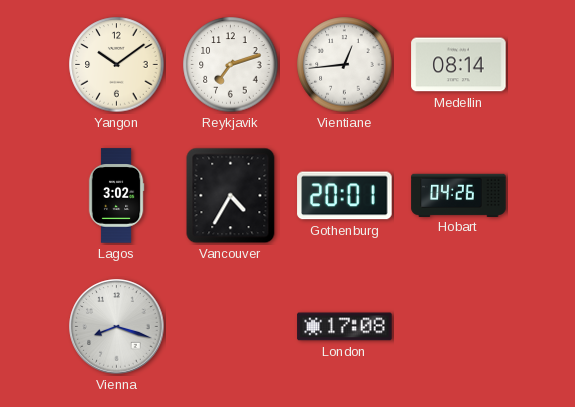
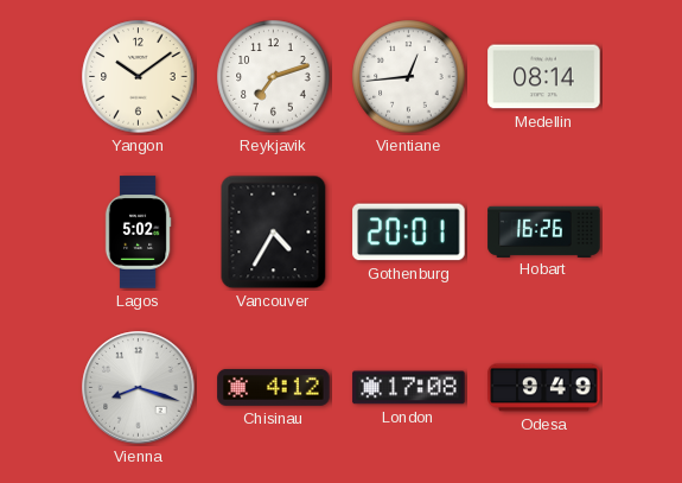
Lagos: 3:02 -> 5:02 (138, 233)
Hobart: 04:26 -> 16:26 (544, 231)
Chisinau: none -> 4:12 (274, 387)
Odesa: none -> 9:49 (544, 388)
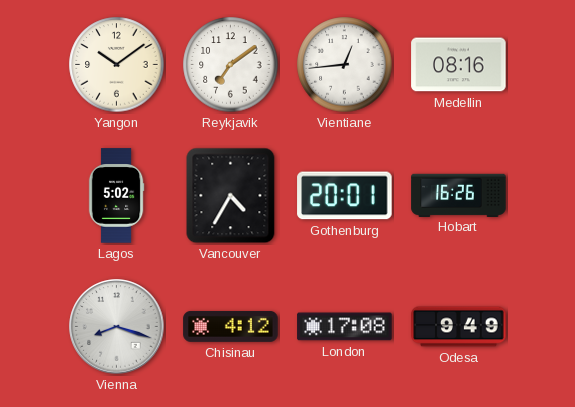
Reykjavik: 7:12 -> 7:09 (231, 65)
Medellin: 08:14 -> 08:16 (459, 65)
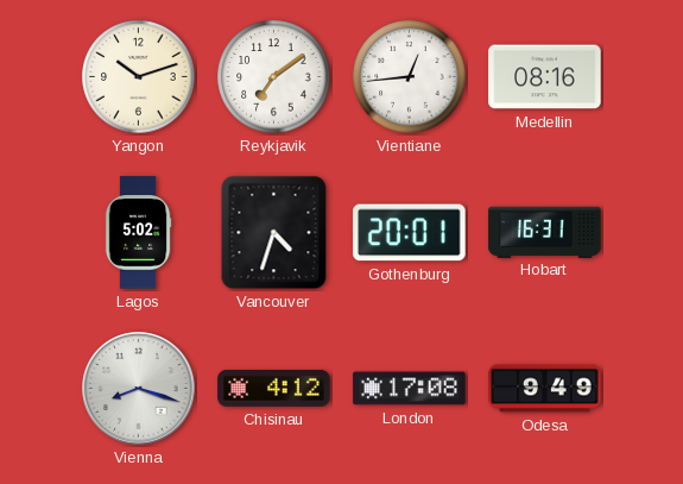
Yangon: 10:09 -> 10:12 (139, 77)
Vancouver: 4:35 -> 4:33 (274, 233)
Hobart: 16:26 -> 16:31 (545, 232)
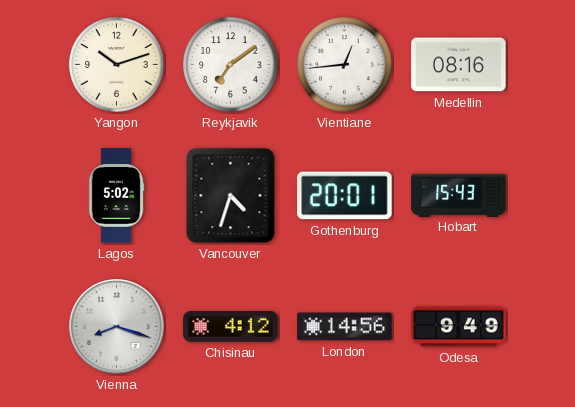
Hobart: 16:31 -> 15:43 (459, 195)
London: 17:08 -> 14:56 (345, 327)
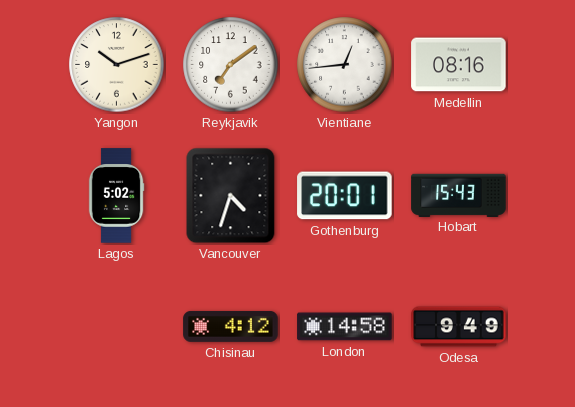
Vienna: 8:18 -> none (117, 327)
London: 14:56 -> 14:58 (345, 327)
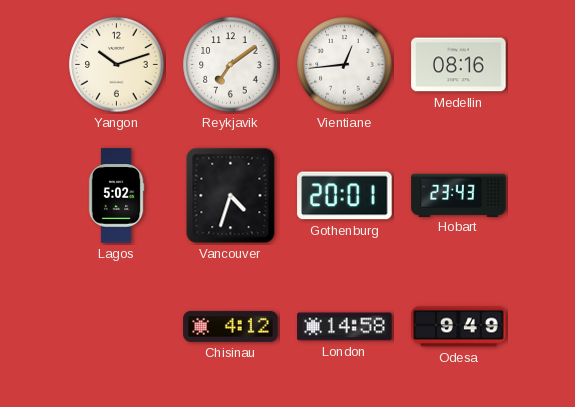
Hobart: 15:43 -> 23:43 (459, 195)
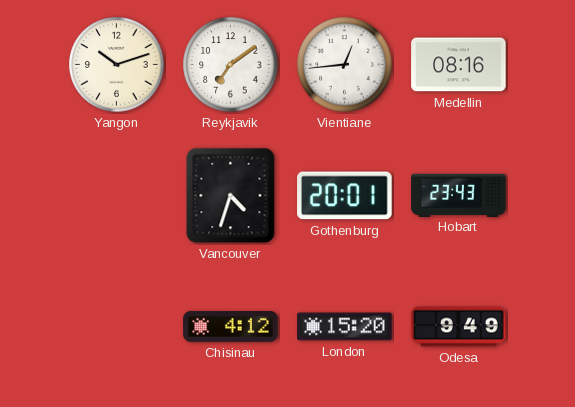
Lagos: 5:02 -> none (116, 196)
London: 14:58 -> 15:20 (345, 327)
